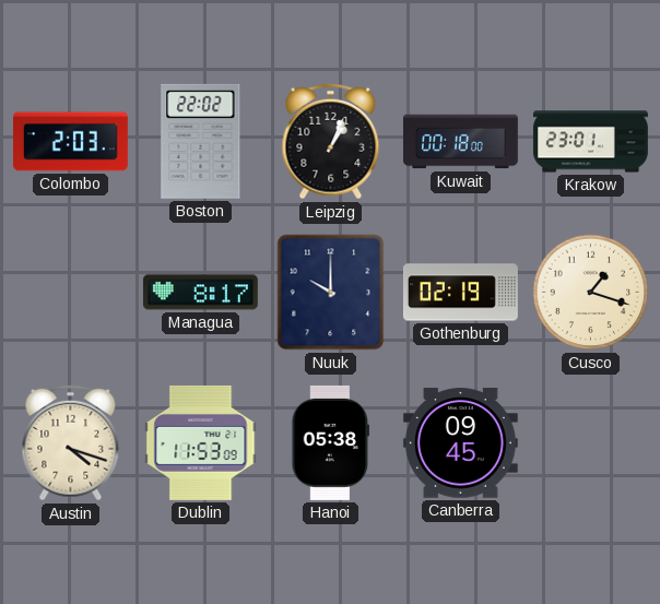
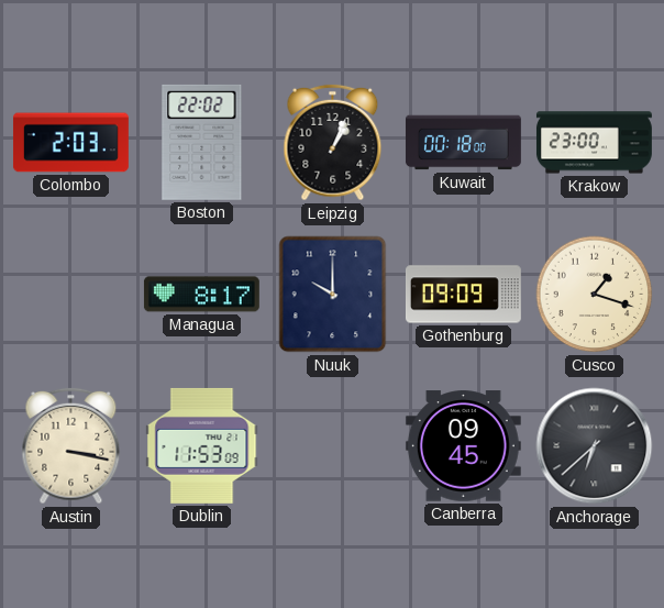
Krakow: 23:01 -> 23:00 (594, 143)
Gothenburg: 02:19 -> 09:09 (463, 295)
Austin: 4:18 -> 3:17 (71, 446)
Hanoi: 05:38 -> none (330, 442)
Anchorage: none -> 6:38 (595, 446)
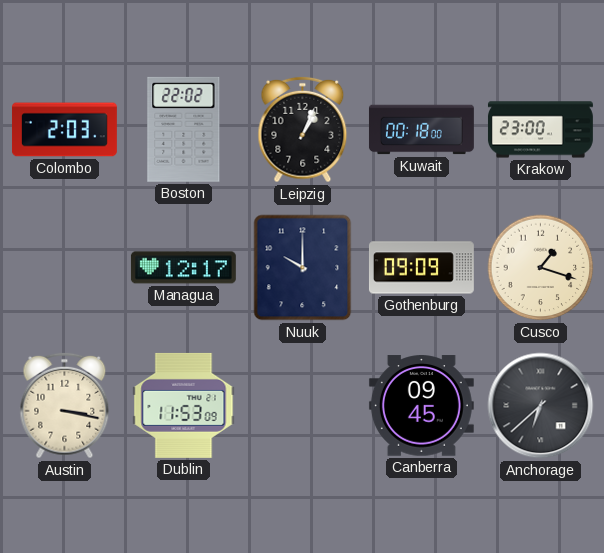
Managua: 8:17 -> 12:17 (183, 268)
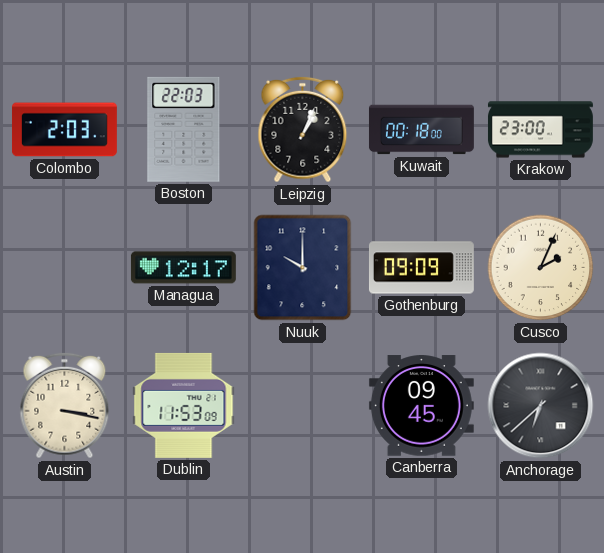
Boston: 22:02 -> 22:03 (184, 129)
Cusco: 1:18 -> 2:04 (541, 268)
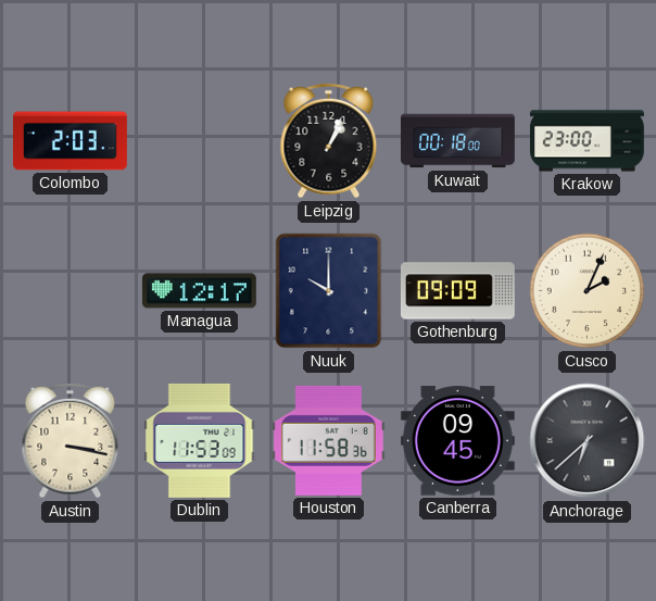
Boston: 22:03 -> none (184, 129)
Houston: none -> 11:58 (328, 440)
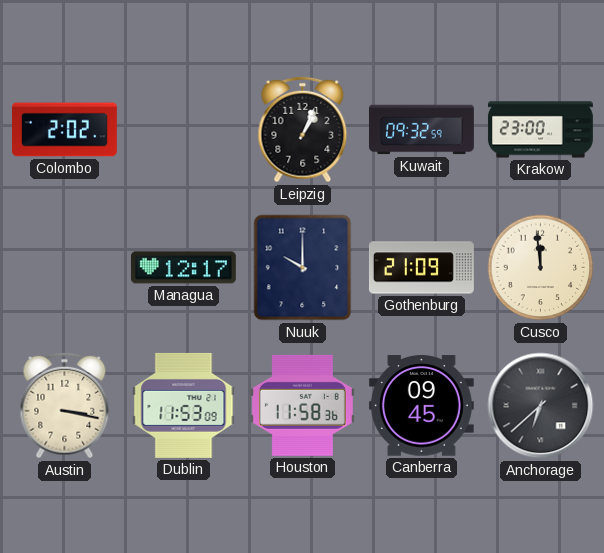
Colombo: 2:03 -> 2:02 (64, 130)
Kuwait: 00:18 -> 09:32 (421, 130)
Gothenburg: 09:09 -> 21:09 (421, 268)
Cusco: 2:04 -> 11:59 (541, 268)
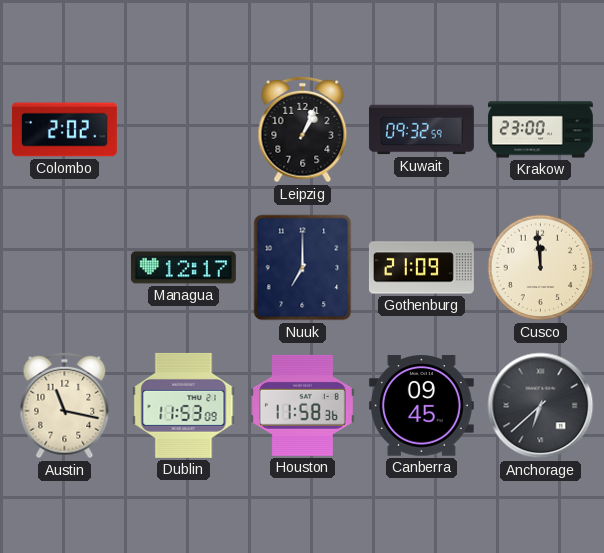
Nuuk: 10:00 -> 7:00 (303, 268)
Austin: 3:17 -> 11:17 (65, 406)
